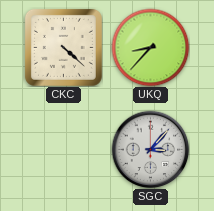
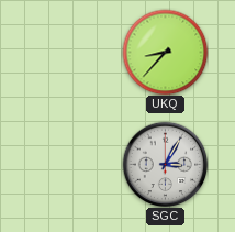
CKC: 4:22 -> none (63, 47)
SGC: 3:07 -> 3:05 (165, 164)
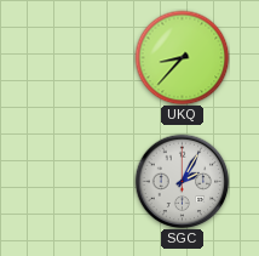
SGC: 3:05 -> 2:05 (182, 181)
